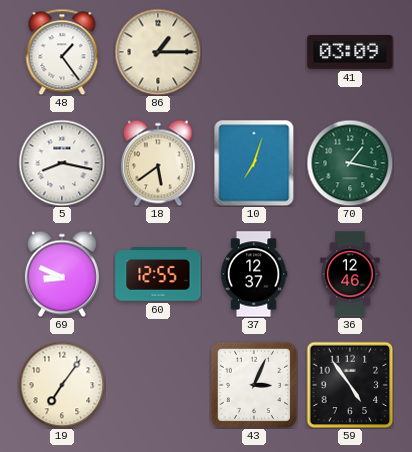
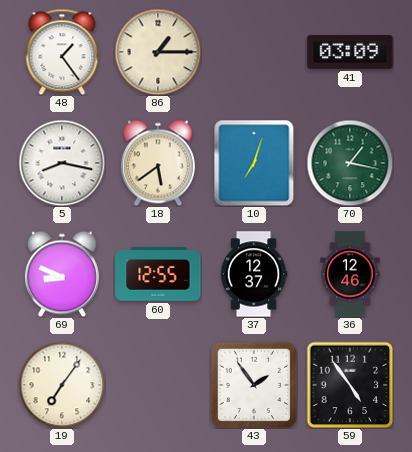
43: 3:04 -> 1:54 (254, 385)
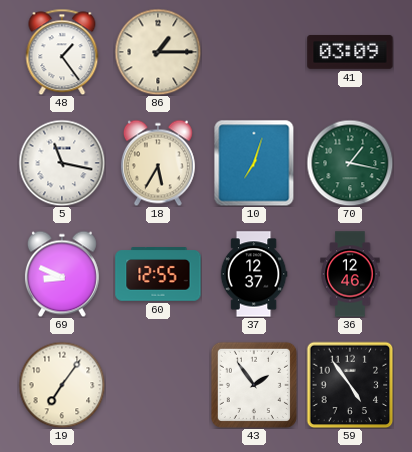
5: 8:17 -> 11:17 (62, 163)
18: 5:39 -> 5:35 (158, 163)
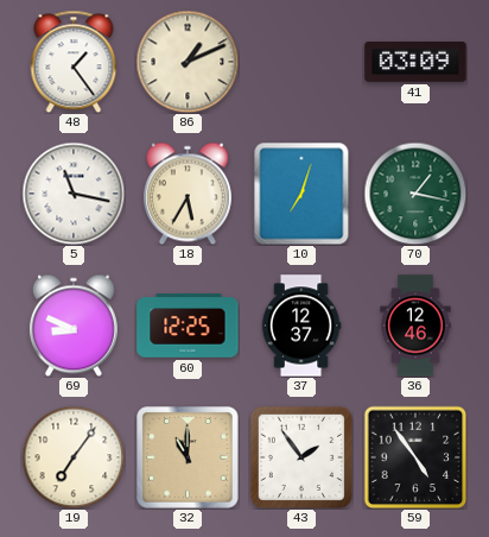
86: 1:15 -> 1:11 (188, 62)
60: 12:55 -> 12:25 (188, 326)
32: none -> 11:00 (189, 459)
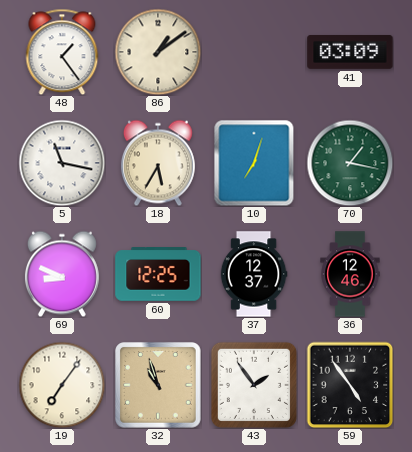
86: 1:11 -> 1:09 (158, 52)
32: 11:00 -> 10:57 (159, 386)
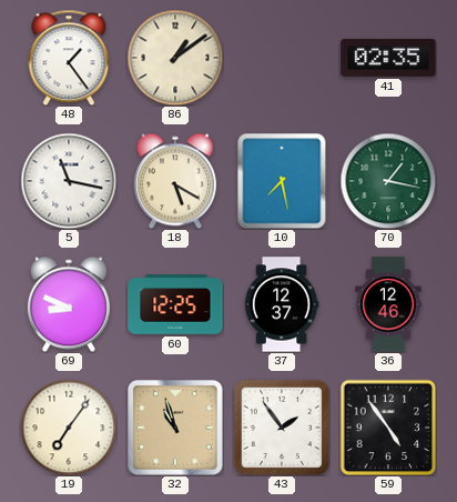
41: 03:09 -> 02:35 (388, 58)
18: 5:35 -> 5:20 (175, 181)
10: 7:03 -> 7:28 (282, 181)
